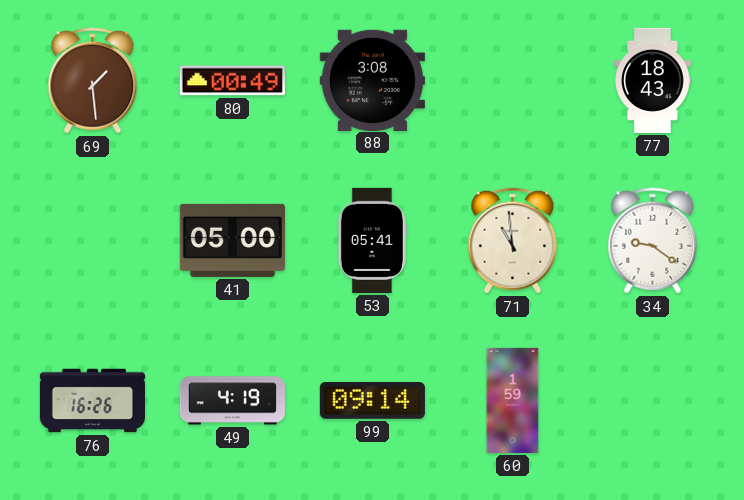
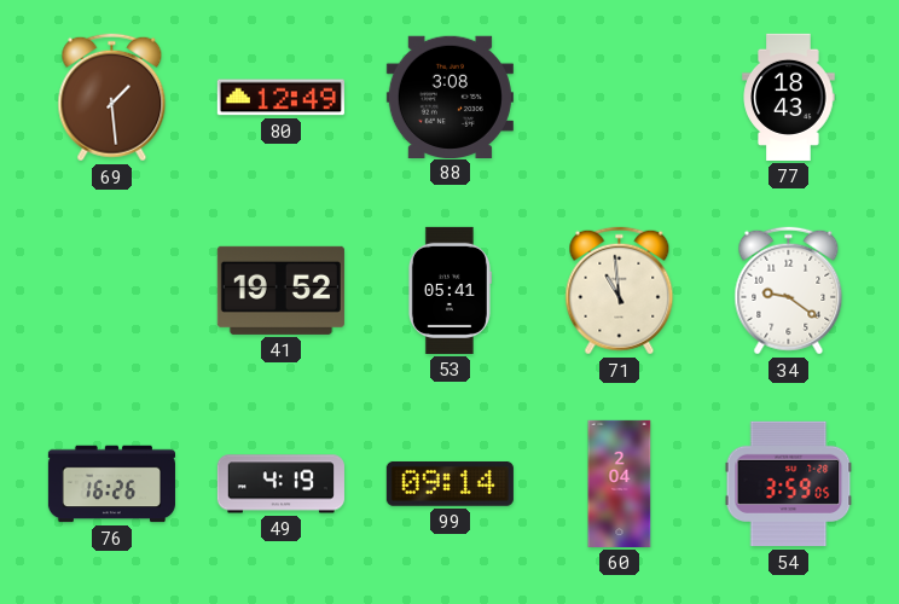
80: 00:49 -> 12:49 (280, 98)
41: 05:00 -> 19:52 (280, 290)
60: 1:59 -> 2:04 (620, 483)
54: none -> 3:59 (789, 484)
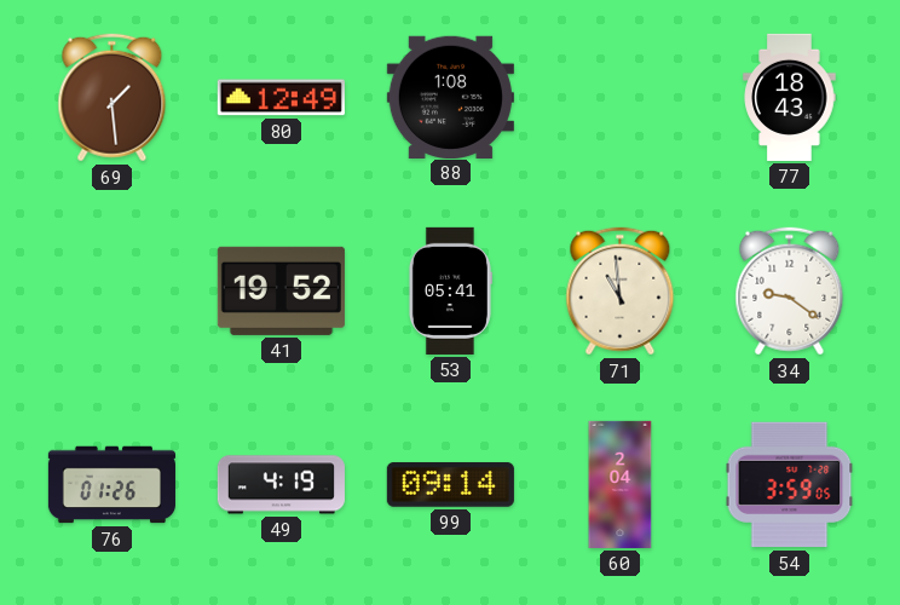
88: 3:08 -> 1:08 (450, 97)
76: 16:26 -> 01:26 (111, 485)
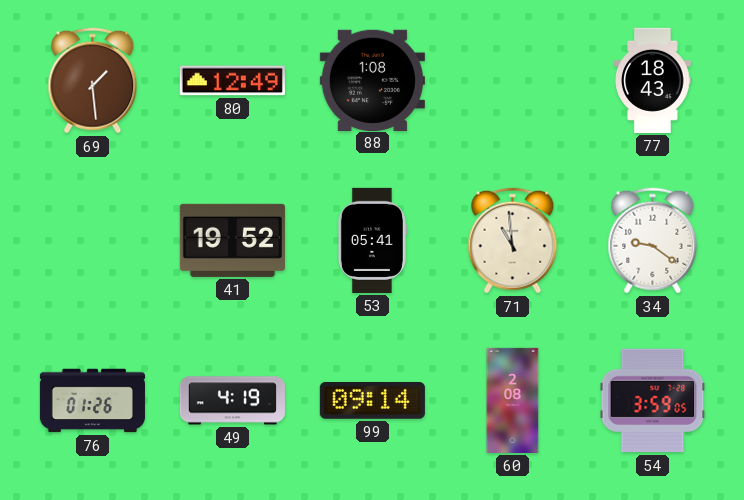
60: 2:04 -> 2:08 (513, 400)
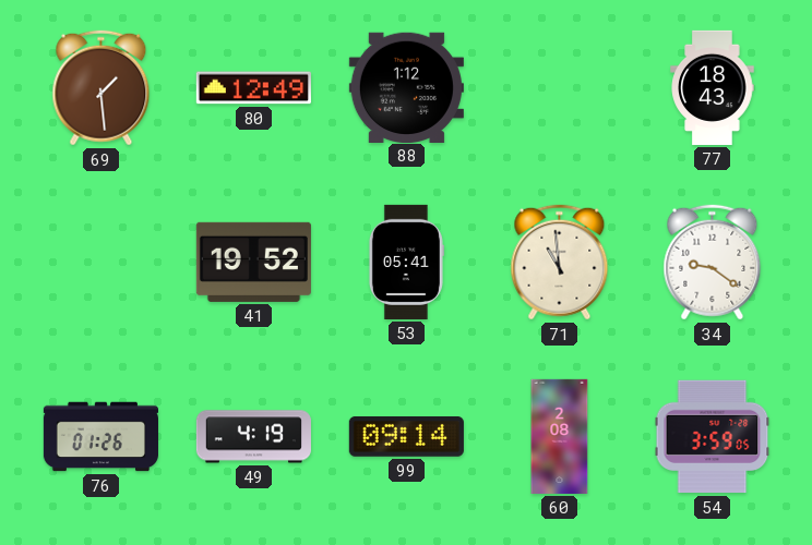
88: 1:08 -> 1:12 (406, 87)
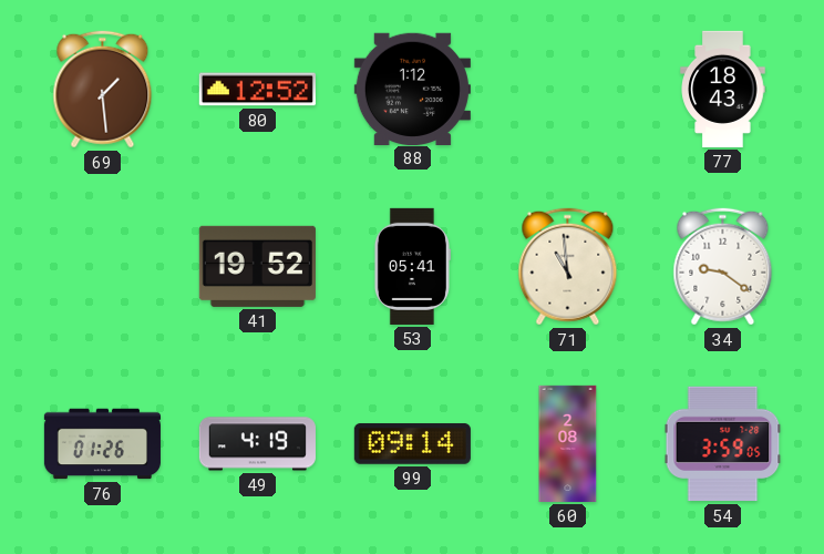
80: 12:49 -> 12:52 (257, 90)
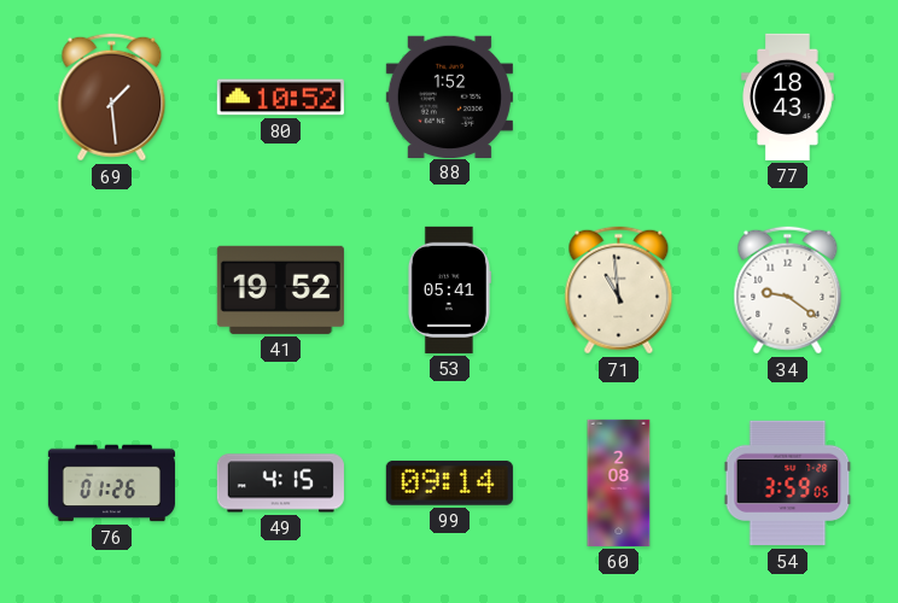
80: 12:52 -> 10:52 (280, 98)
88: 1:12 -> 1:52 (449, 96)
49: 4:19 -> 4:15 (280, 484)
